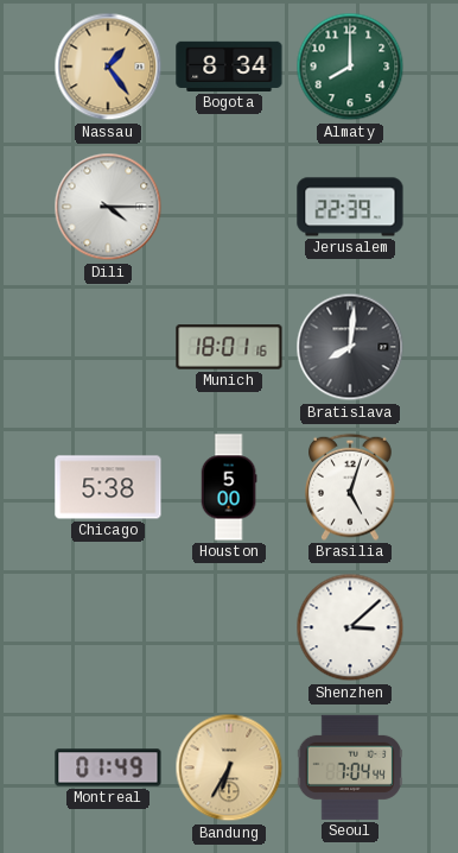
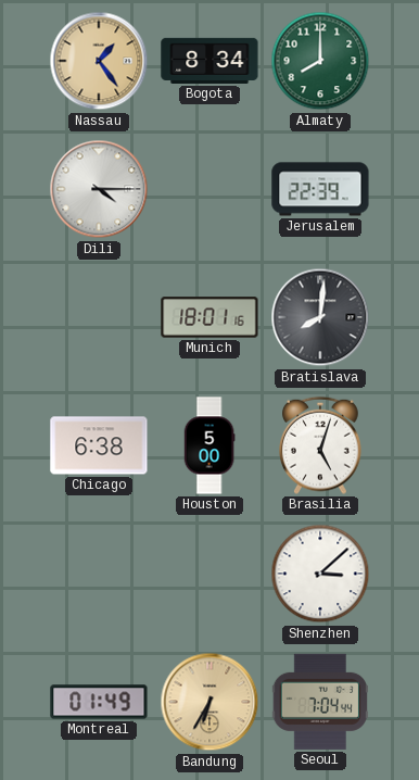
Chicago: 5:38 -> 6:38 (99, 445)
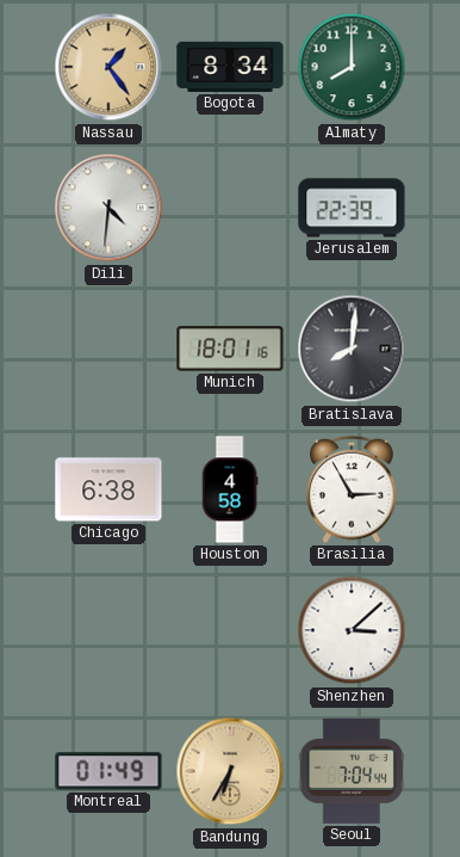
Dili: 4:15 -> 4:31 (108, 208)
Houston: 5:00 -> 4:58 (230, 489)
Brasilia: 5:03 -> 2:55 (353, 489)
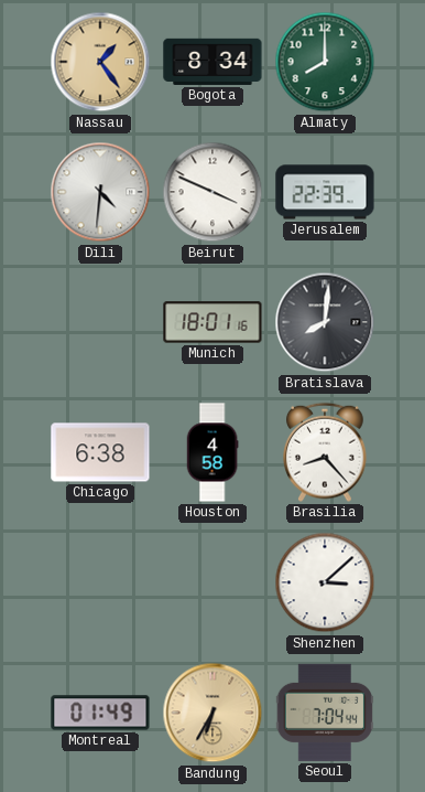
Beirut: none -> 3:49 (212, 192)
Brasilia: 2:55 -> 8:23 (326, 452)
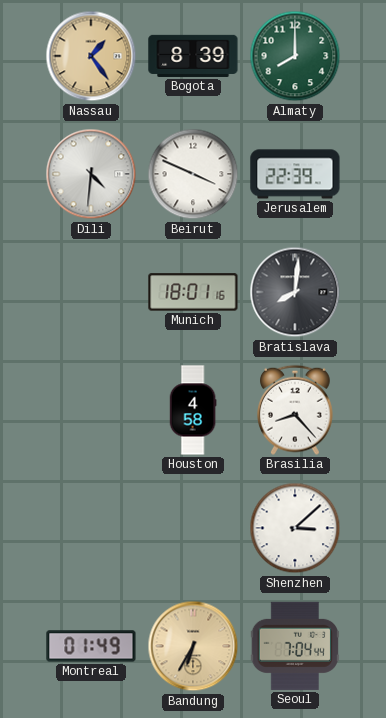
Bogota: 8:34 -> 8:39 (193, 56)
Chicago: 6:38 -> none (100, 452)
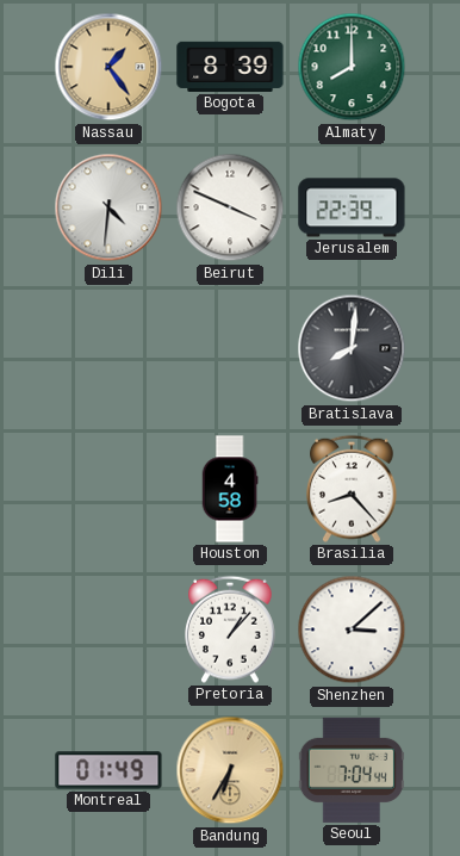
Munich: 18:01 -> none (193, 292)
Pretoria: none -> 1:07 (231, 629)
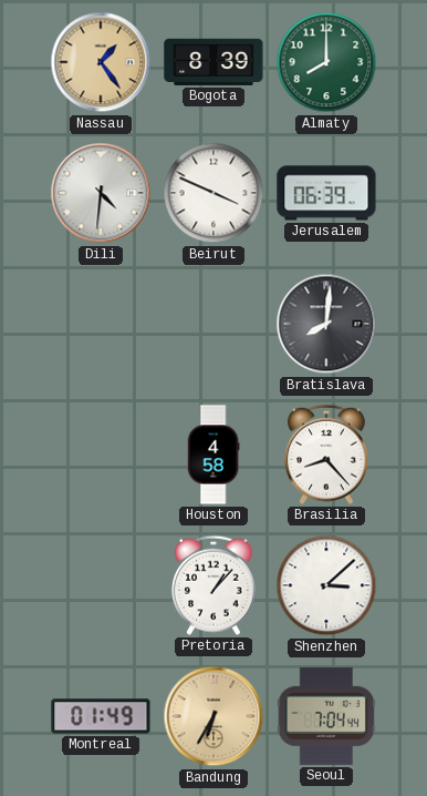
Jerusalem: 22:39 -> 06:39 (326, 193)
